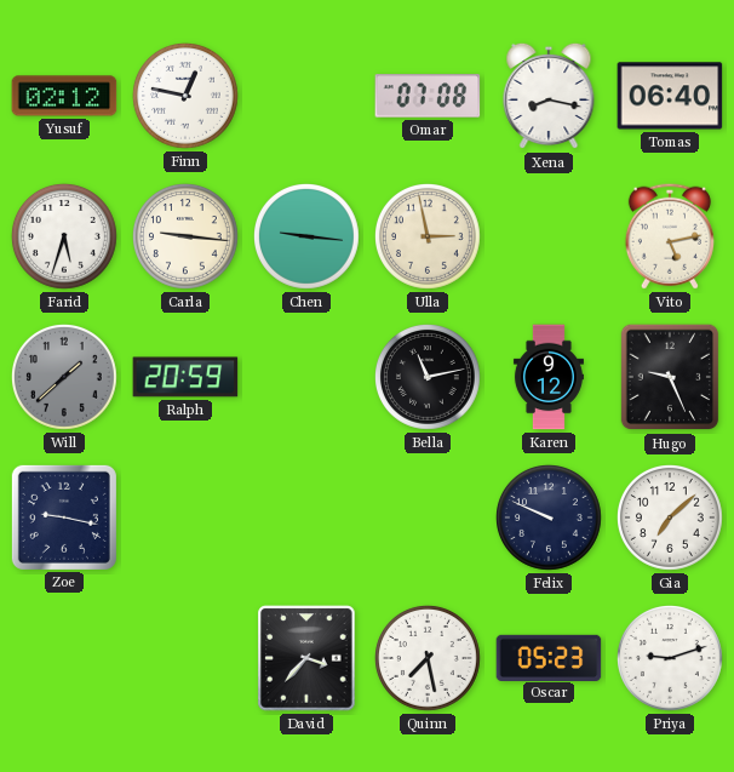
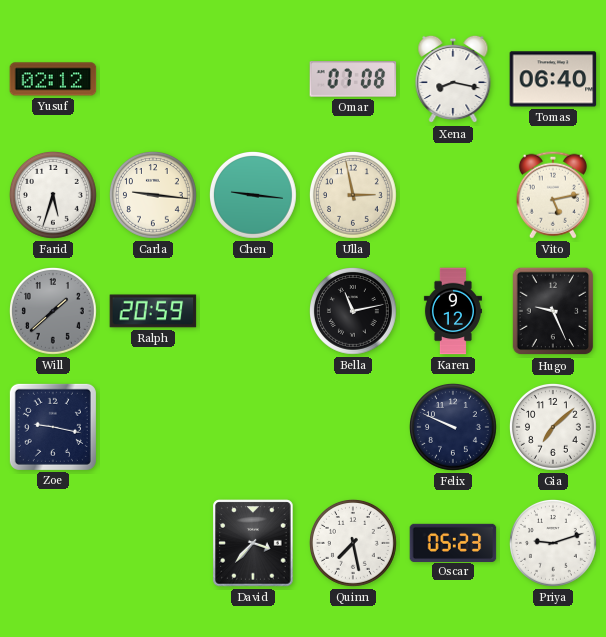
Finn: 12:47 -> none (187, 97)
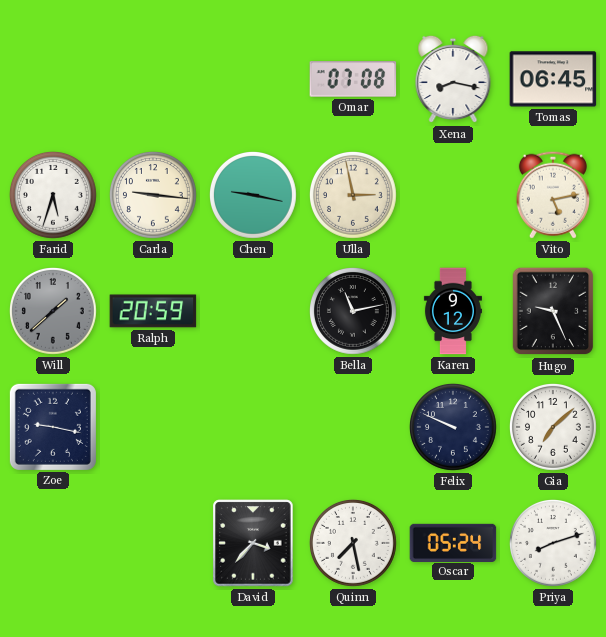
Yusuf: 02:12 -> none (53, 79)
Tomas: 06:40 -> 06:45 (553, 79)
Chen: 9:16 -> 9:17 (254, 196)
Oscar: 05:23 -> 05:24 (453, 542)
Priya: 9:12 -> 8:12 (554, 544)
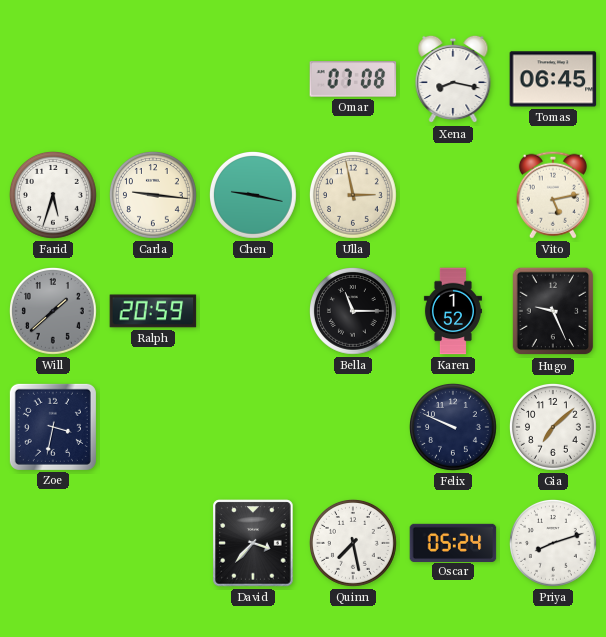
Bella: 11:13 -> 11:15 (354, 312)
Karen: 9:12 -> 1:52 (453, 311)
Zoe: 9:17 -> 3:32 (53, 427)
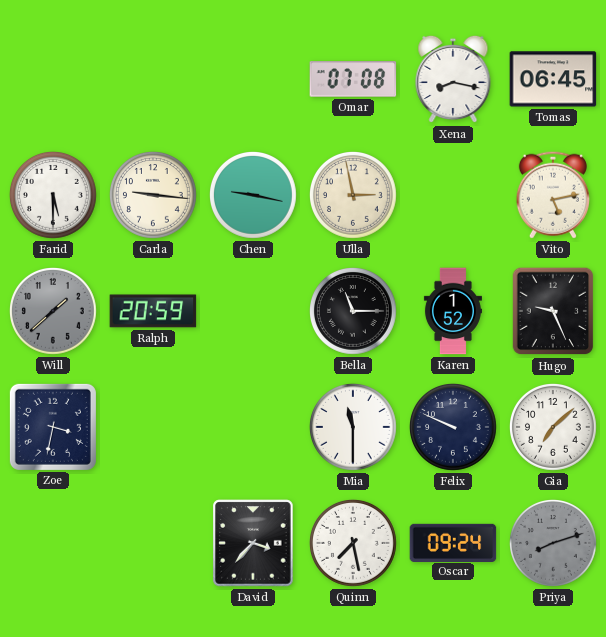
Farid: 5:33 -> 5:30 (54, 196)
Mia: none -> 11:30 (354, 428)
Oscar: 05:24 -> 09:24 (453, 542)
Priya dial: white -> grey (554, 544)
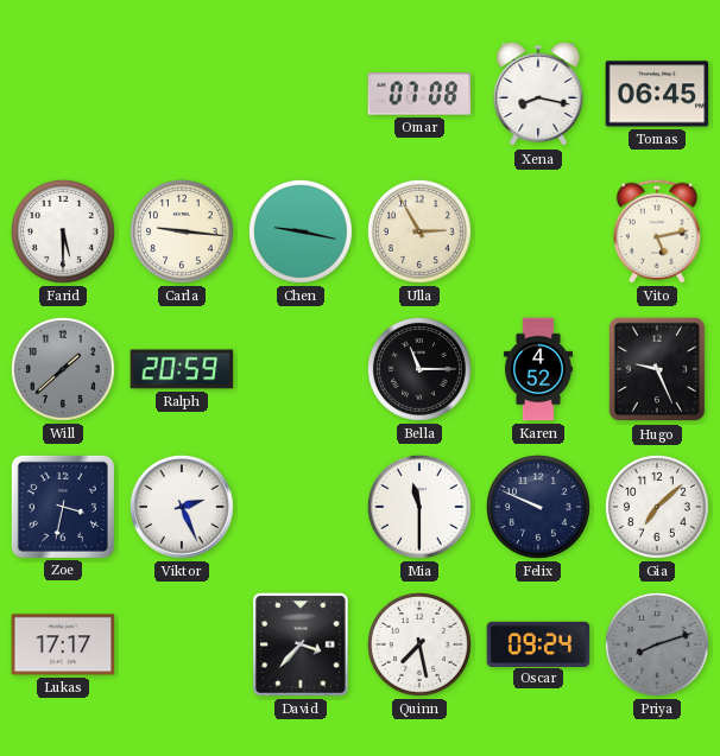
Ulla: 2:58 -> 2:55 (421, 233)
Karen: 1:52 -> 4:52 (538, 369)
Viktor: none -> 2:26 (183, 508)
Lukas: none -> 17:17 (63, 644)
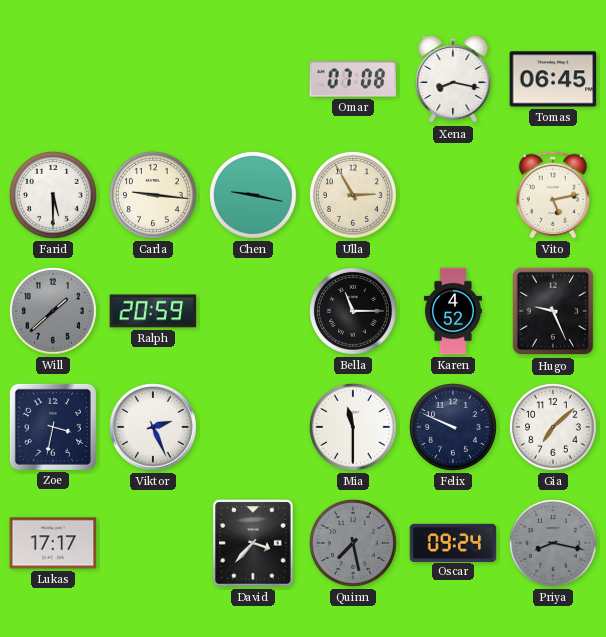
Quinn dial: white -> grey (354, 544)
Priya: 8:12 -> 8:17 (554, 544)
